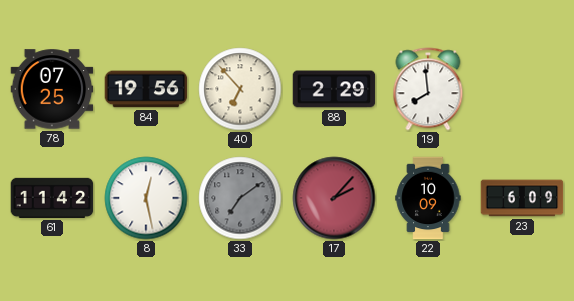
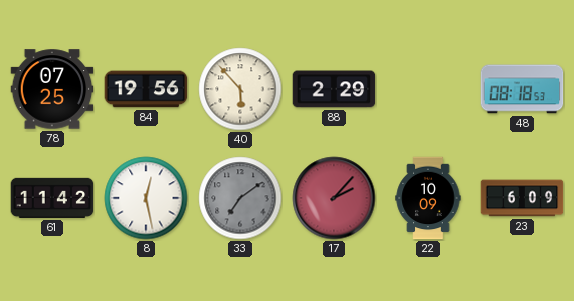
40: 6:53 -> 5:53 (240, 89)
19: 7:59 -> none (428, 89)
48: none -> 08:18 (522, 89)
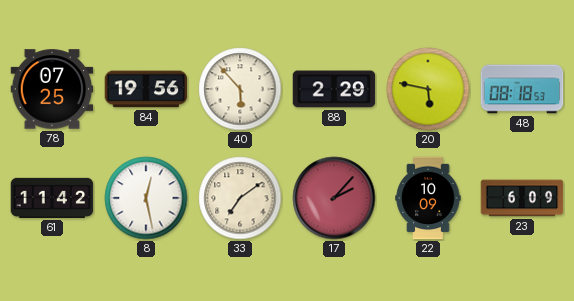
20: none -> 5:47 (428, 89)
33 dial: grey -> cream (240, 198)
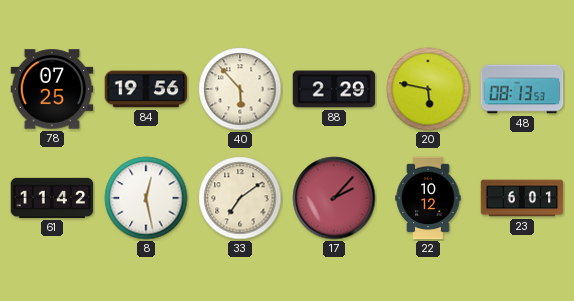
48: 08:18 -> 08:13 (522, 89)
22: 10:09 -> 10:12 (428, 198)
23: 6:09 -> 6:01 (522, 198)
